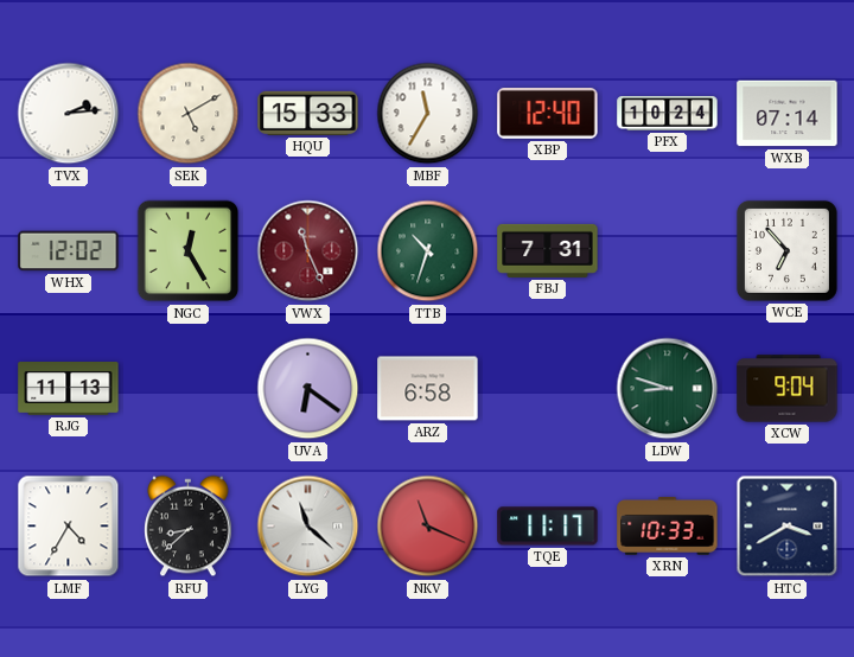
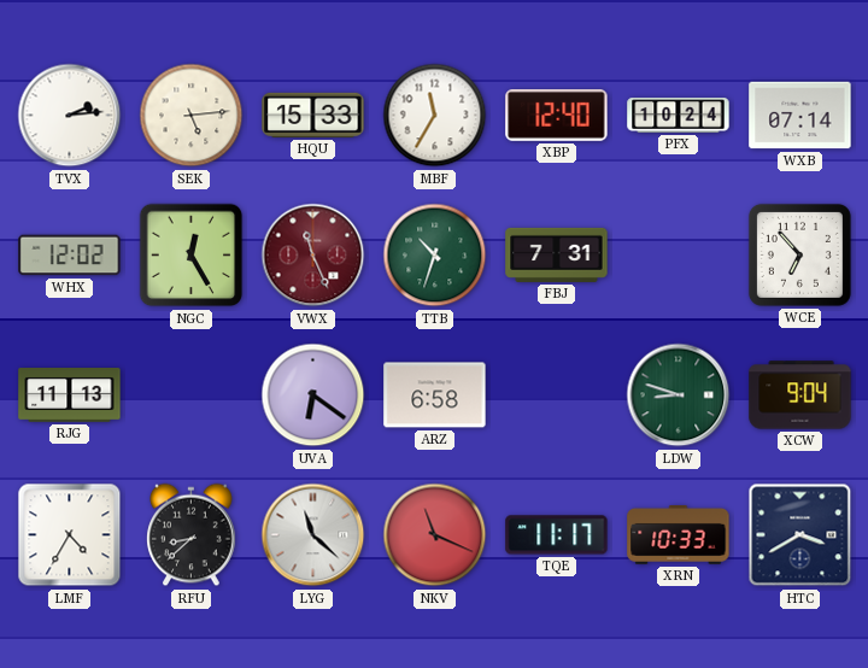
SEK: 5:10 -> 5:14 (192, 116)
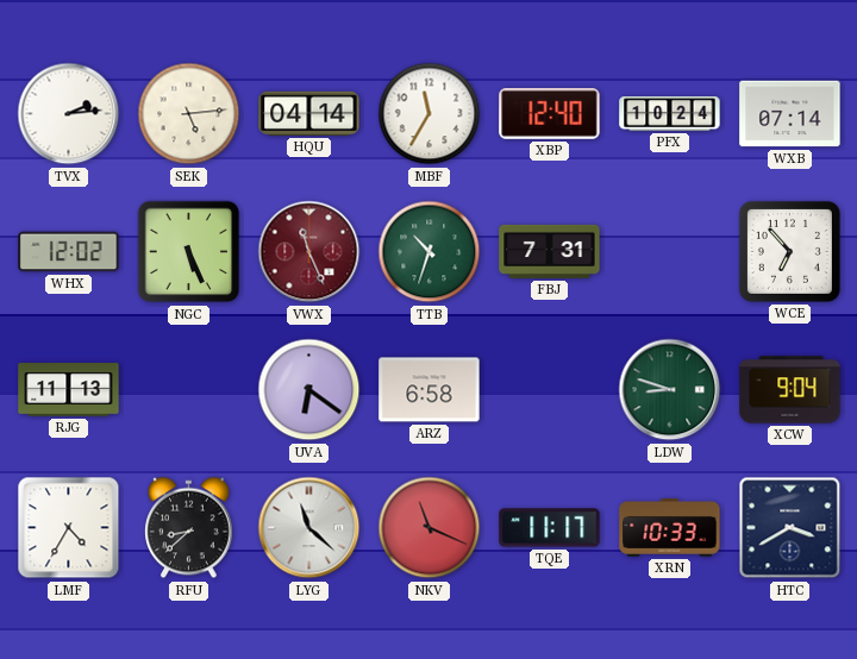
HQU: 15:33 -> 04:14 (309, 113)
NGC: 12:25 -> 5:26 (189, 252)
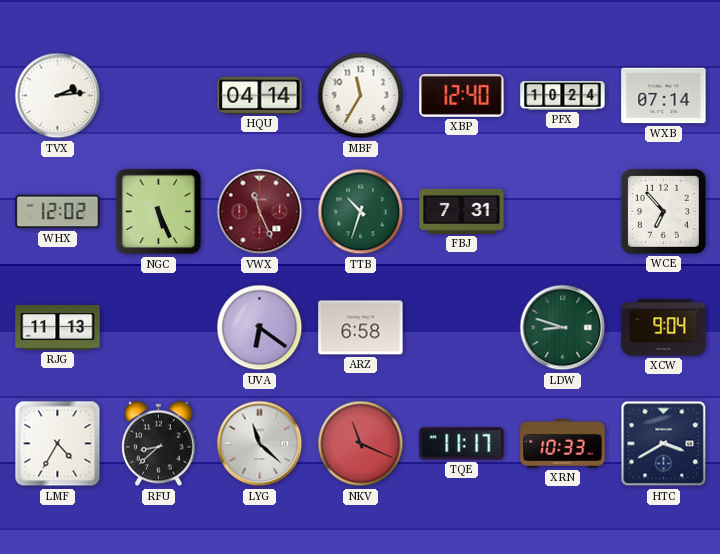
SEK: 5:14 -> none (189, 114)
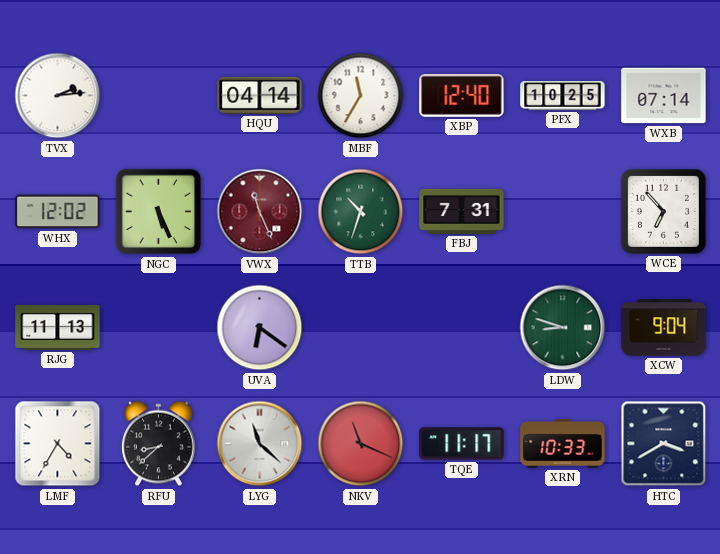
PFX: 10:24 -> 10:25 (563, 96)
ARZ: 6:58 -> none (361, 328)
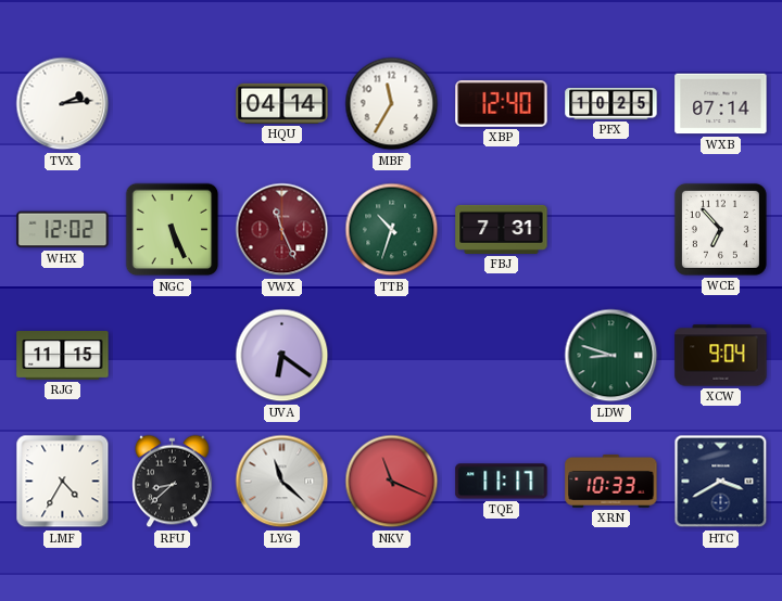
RJG: 11:13 -> 11:15 (63, 356)
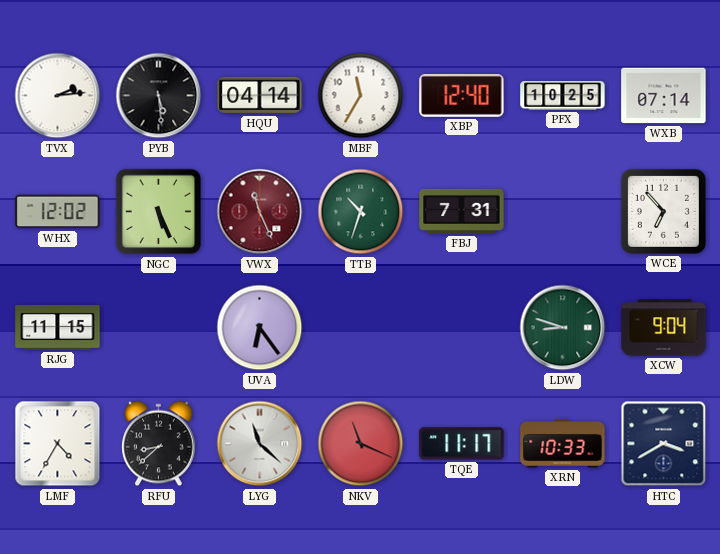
PYB: none -> 5:29 (159, 96)
UVA: 6:21 -> 6:24 (260, 328)
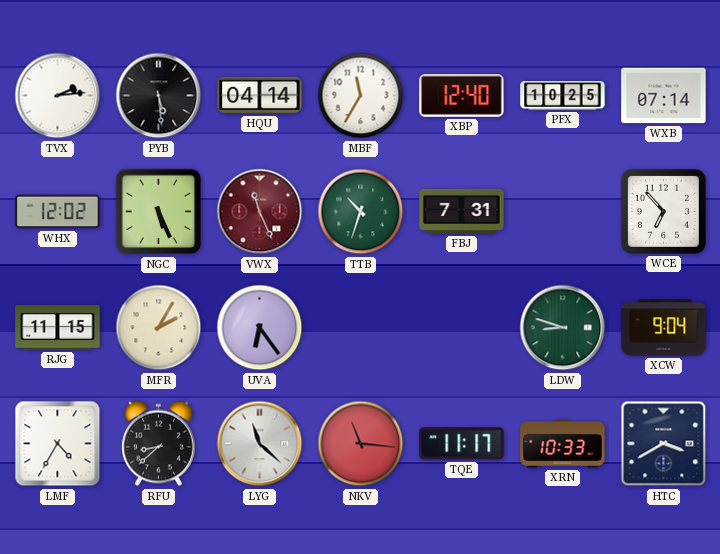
MFR: none -> 2:05 (159, 328)
NKV: 11:19 -> 11:16 (361, 444)
